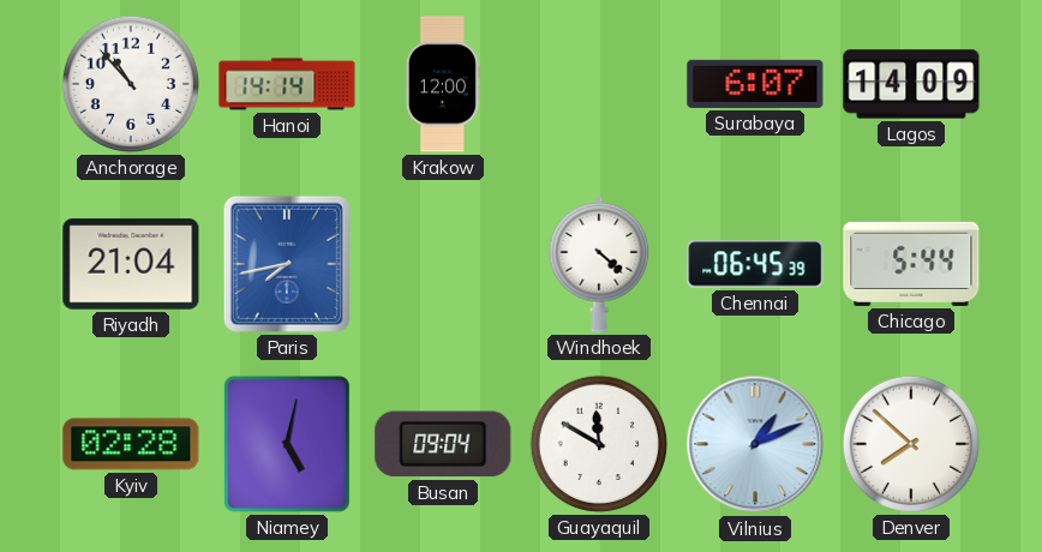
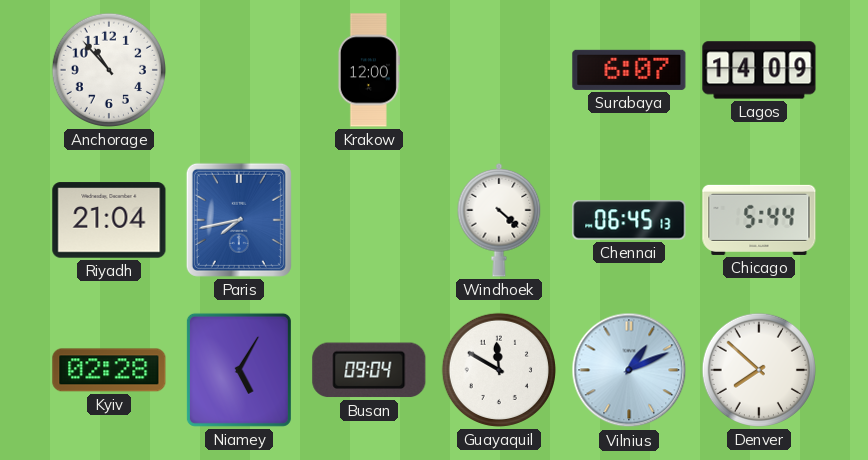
Hanoi: 14:14 -> none (287, 84)
Chennai: 06:45:39 -> 06:45:13 (629, 220)
Niamey: 5:02 -> 5:05 (239, 370)
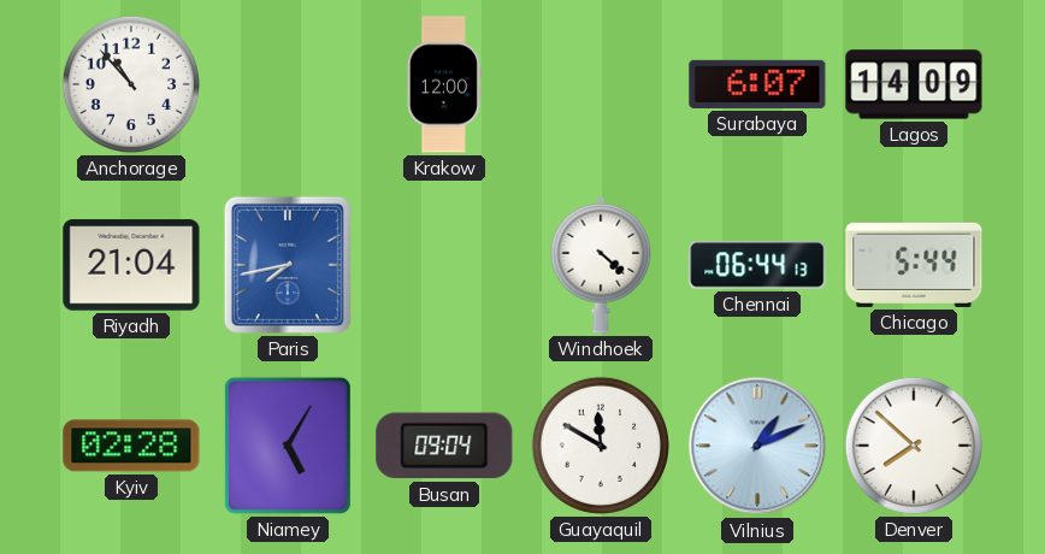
Chennai: 06:45 -> 06:44 (757, 265)
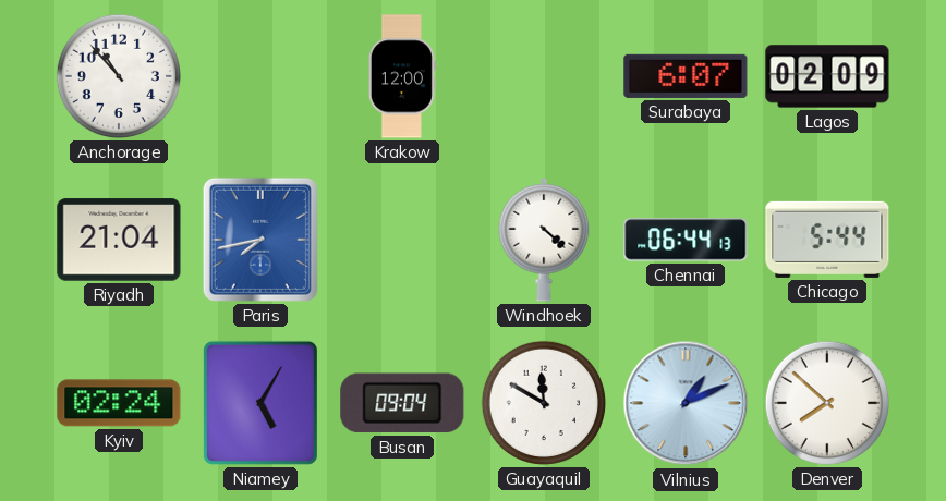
Lagos: 14:09 -> 02:09 (827, 76)
Kyiv: 02:28 -> 02:24 (119, 403)
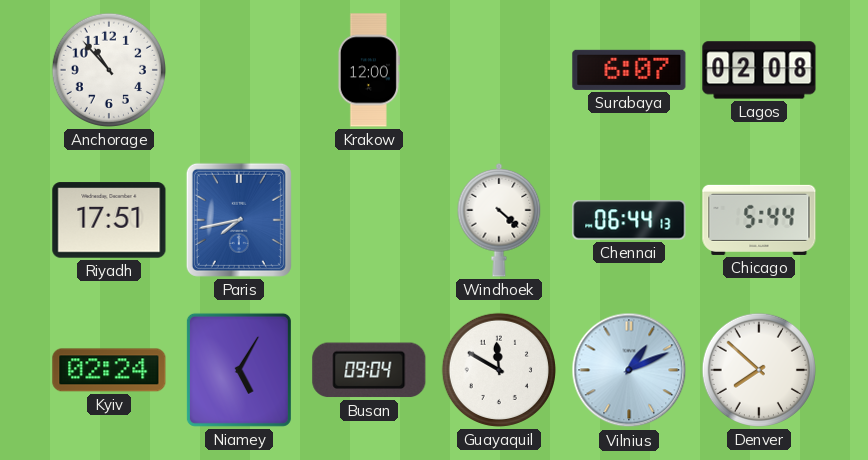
Lagos: 02:09 -> 02:08 (759, 70)
Riyadh: 21:04 -> 17:51 (109, 220)
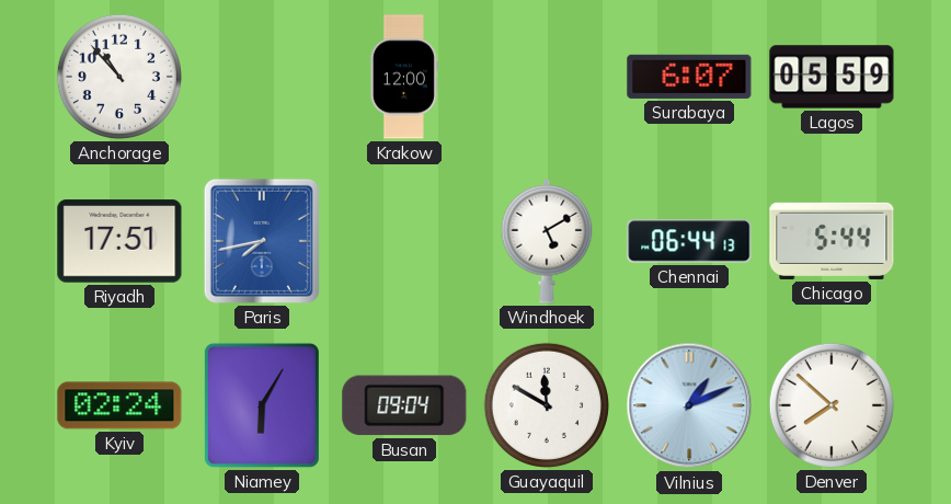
Lagos: 02:08 -> 05:59 (832, 77)
Windhoek: 4:22 -> 5:10 (547, 241)
Niamey: 5:05 -> 6:05 (262, 405)
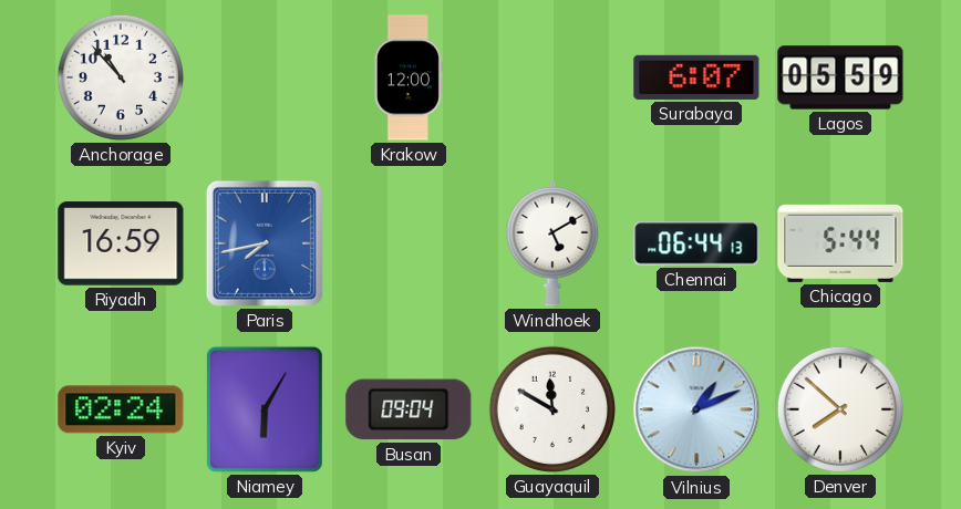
Riyadh: 17:51 -> 16:59 (121, 243)
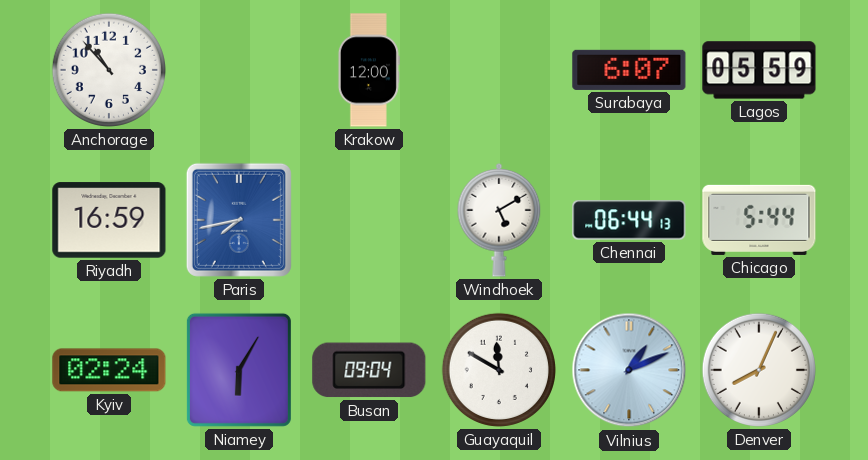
Denver: 7:52 -> 8:04 (759, 370)
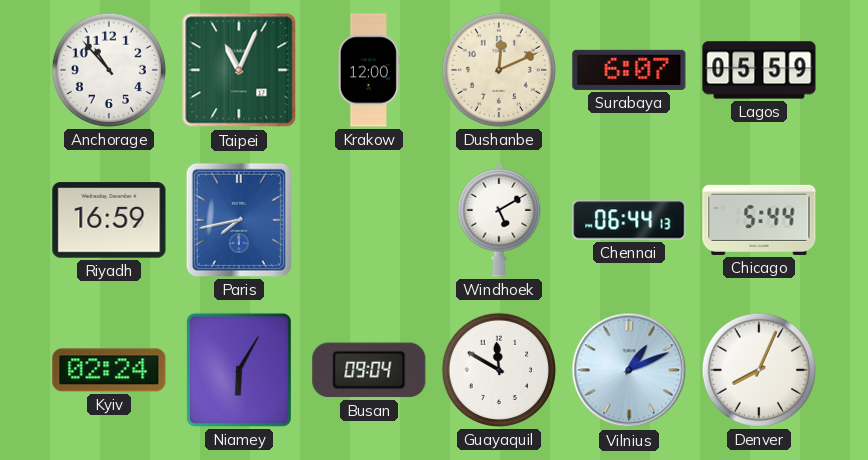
Taipei: none -> 11:04 (239, 70)
Dushanbe: none -> 12:11 (499, 70)
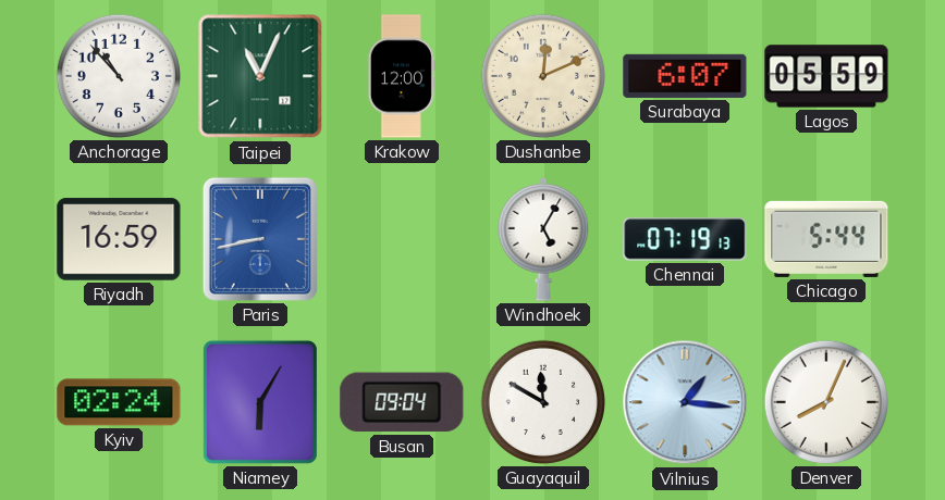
Paris: 7:43 -> 8:43 (260, 239)
Windhoek: 5:10 -> 5:05 (543, 239)
Chennai: 06:44 -> 07:19 (685, 239)
Vilnius: 1:11 -> 1:16 (685, 402)
